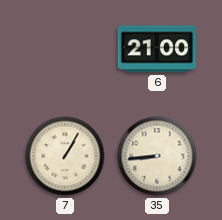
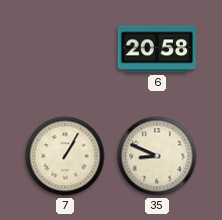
6: 21:00 -> 20:58 (157, 49)
35: 8:44 -> 8:49 (157, 156)
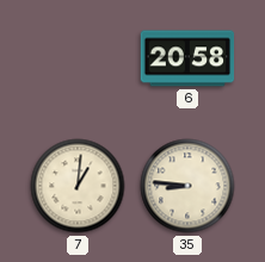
7: 1:05 -> 1:01 (78, 186)
35: 8:49 -> 8:46 (187, 186)
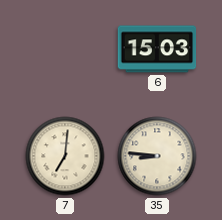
6: 20:58 -> 15:03 (157, 49)
7: 1:01 -> 7:01 (65, 156)
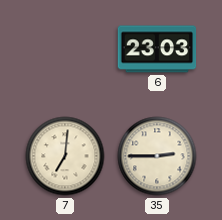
6: 15:03 -> 23:03 (157, 49)
35: 8:46 -> 2:45 (157, 156)
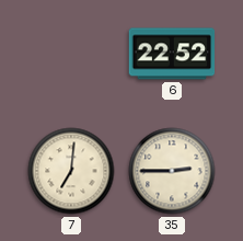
6: 23:03 -> 22:52 (172, 54)
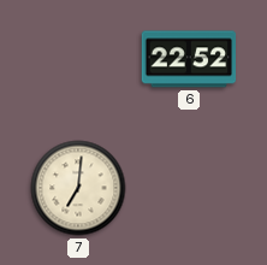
35: 2:45 -> none (172, 171)
